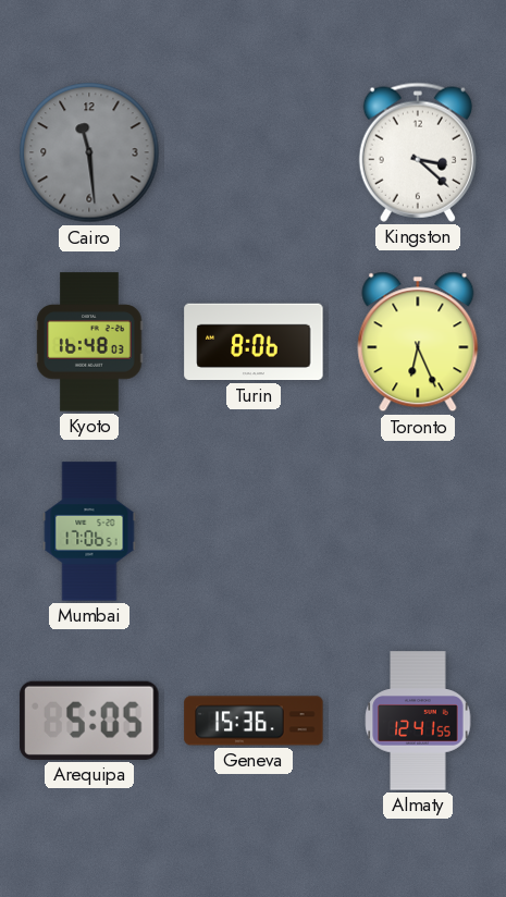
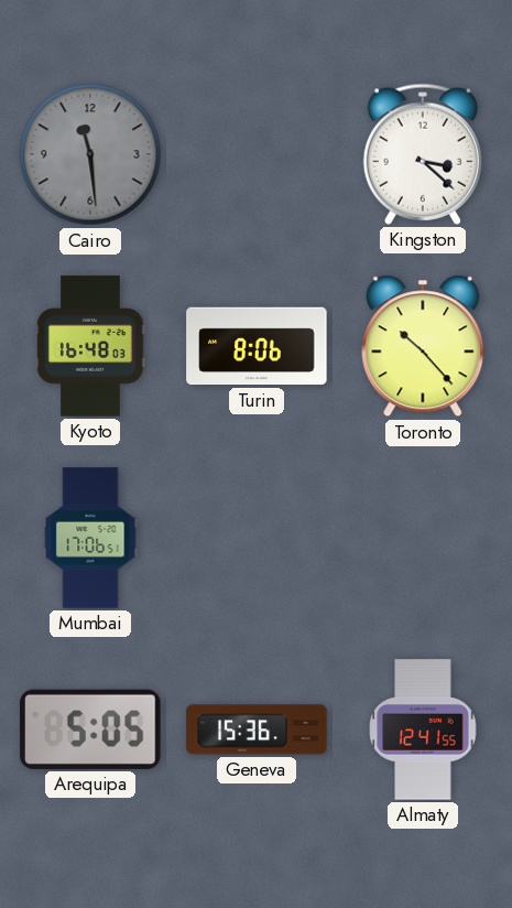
Toronto: 6:26 -> 10:23 (423, 346)
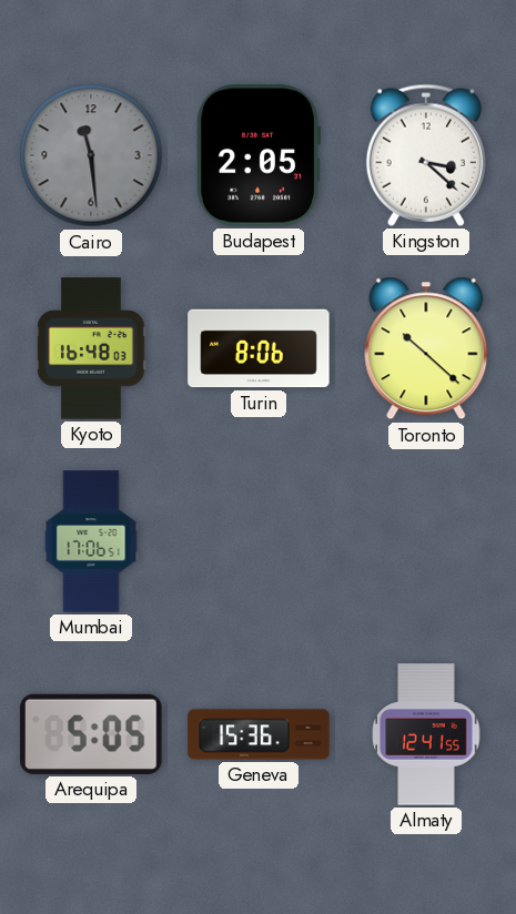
Budapest: none -> 2:05 (259, 155)
Toronto: 10:23 -> 10:22 (426, 348)
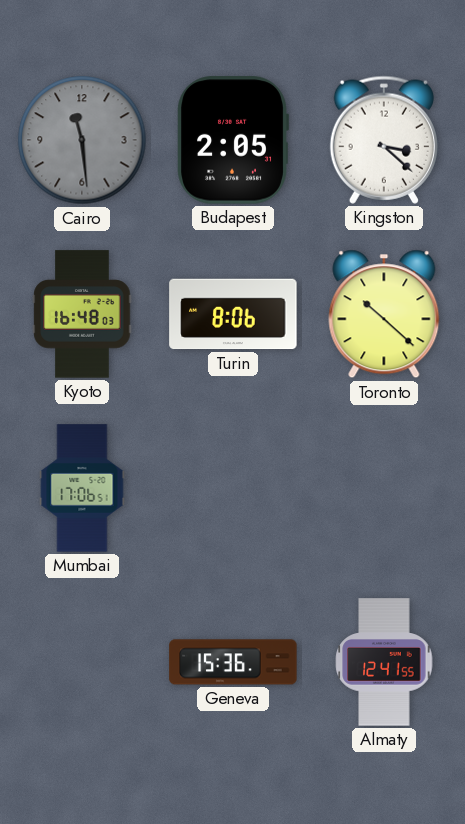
Arequipa: 5:05 -> none (91, 734)
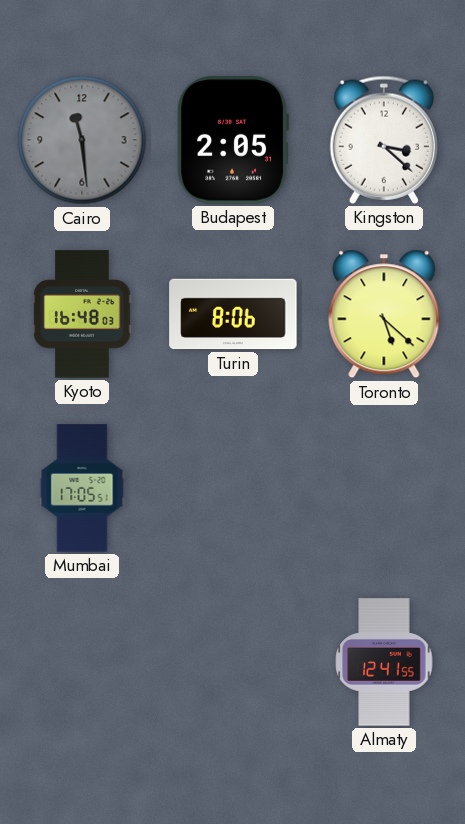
Toronto: 10:22 -> 5:22 (384, 314)
Mumbai: 17:06 -> 17:05 (82, 488)
Geneva: 15:36 -> none (233, 662)
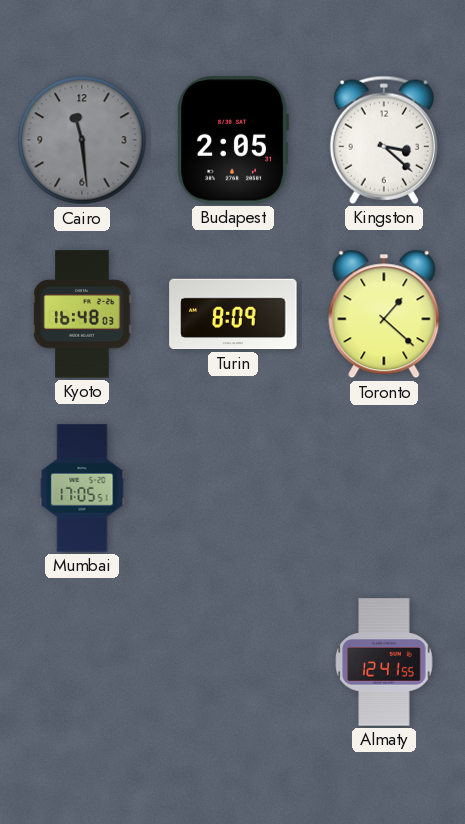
Turin: 8:06 -> 8:09 (233, 314)
Toronto: 5:22 -> 1:22 (384, 314)
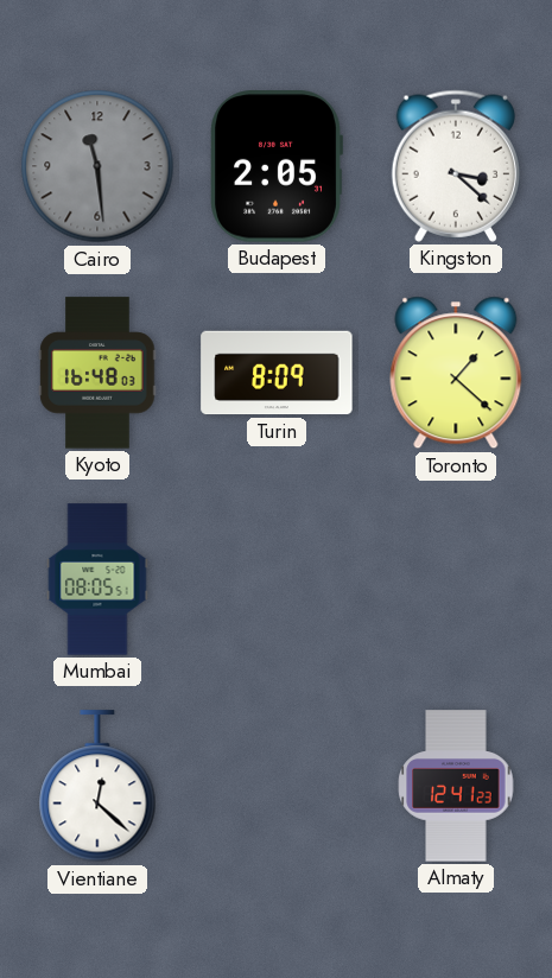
Mumbai: 17:05 -> 08:05 (97, 579)
Vientiane: none -> 12:22 (97, 787)
Almaty: 12:41:55 -> 12:41:23 (456, 786)
